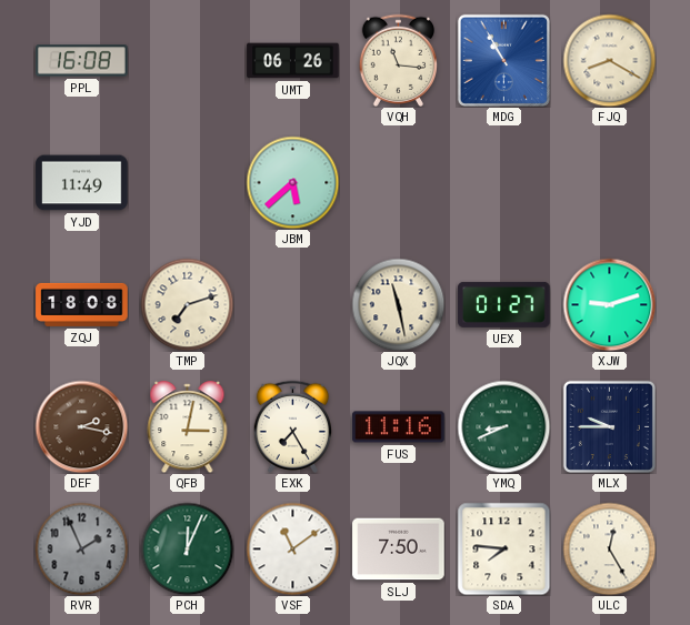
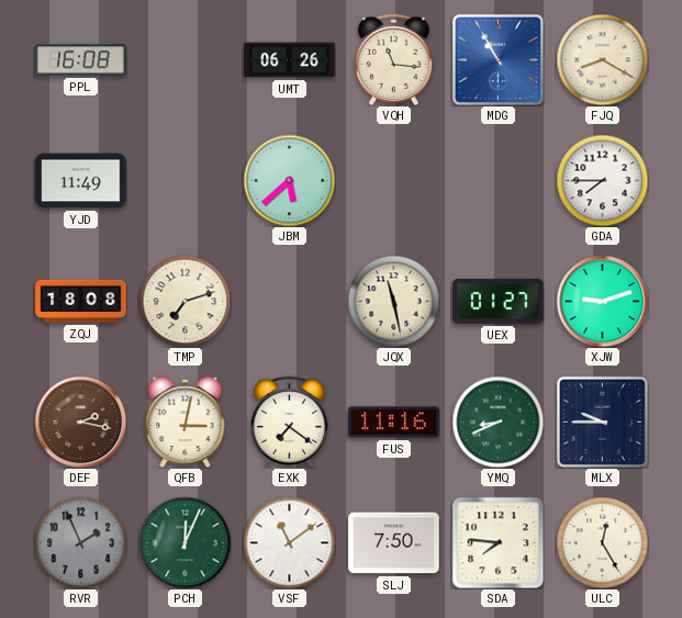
GDA: none -> 7:45 (602, 180)
EXK: 7:25 -> 7:21 (289, 422)
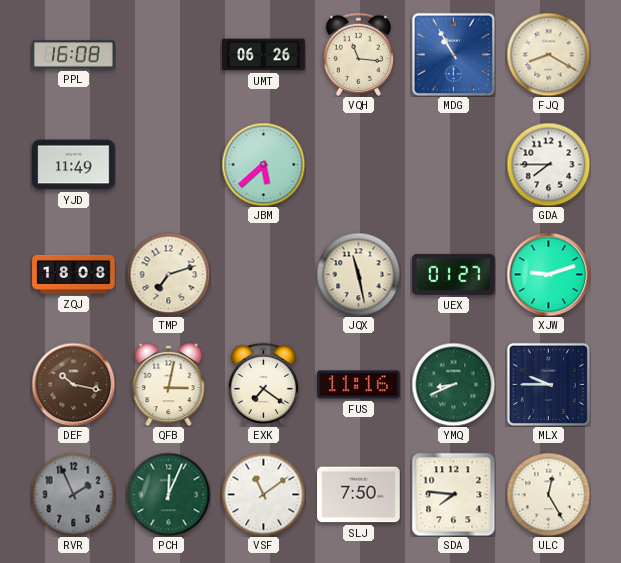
DEF: 2:17 -> 10:17 (73, 384)
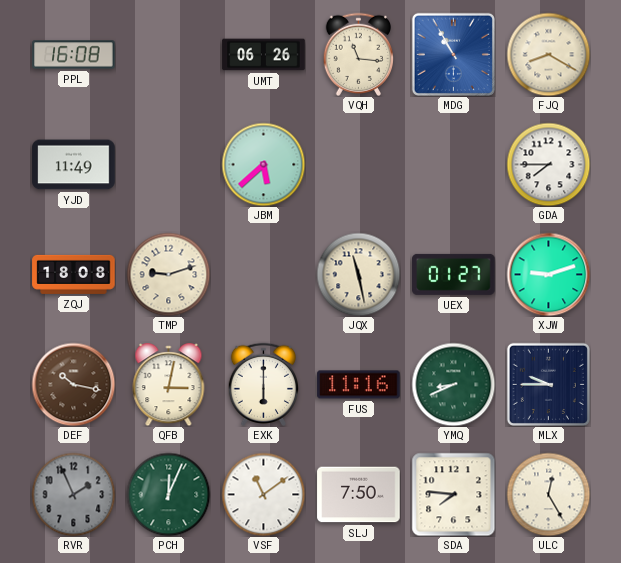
TMP: 7:12 -> 9:12 (168, 274)
EXK: 7:21 -> 6:00 (263, 384)
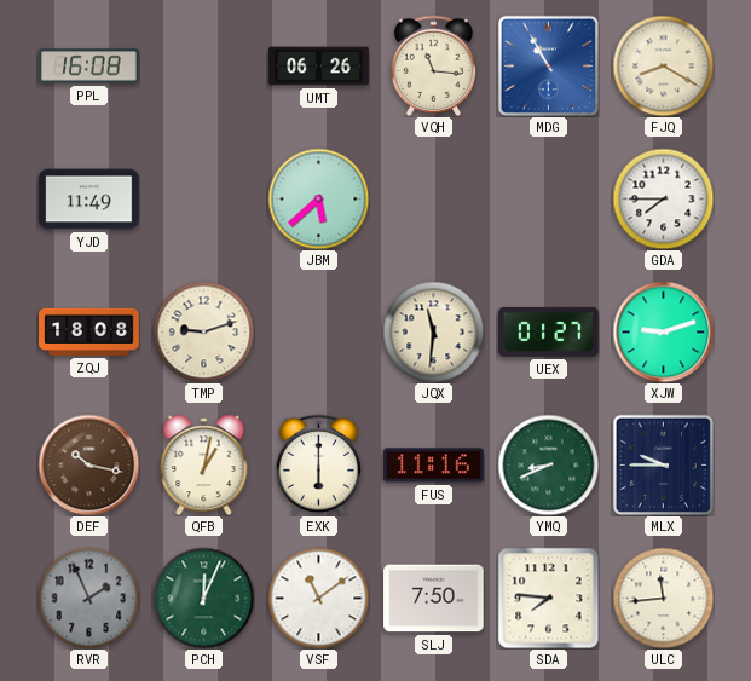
JQX: 11:28 -> 11:31 (433, 331)
QFB: 3:02 -> 1:02 (204, 466)
ULC: 12:25 -> 11:44 (663, 598)
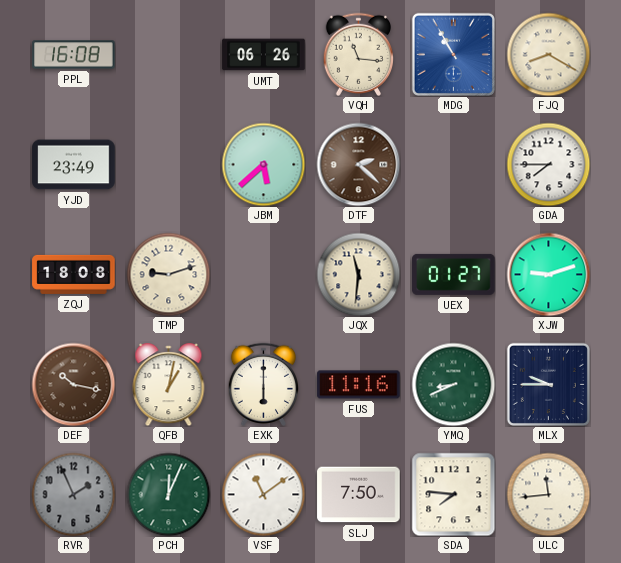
YJD: 11:49 -> 23:49 (74, 165)
DTF: none -> 2:22 (358, 164)
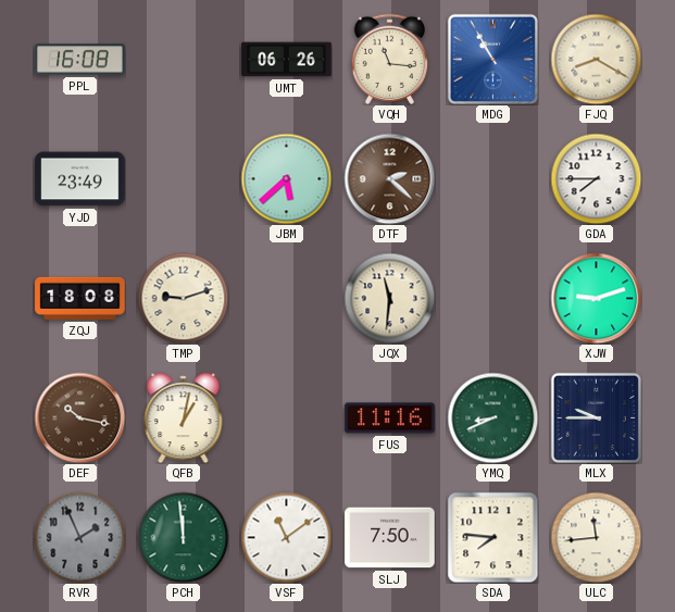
UEX: 01:27 -> none (454, 274)
EXK: 6:00 -> none (263, 384)
PCH: 12:04 -> 11:59 (183, 537)
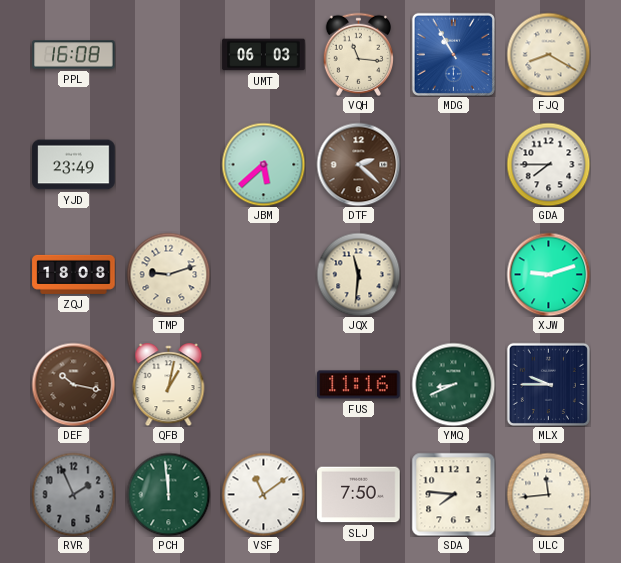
UMT: 06:26 -> 06:03 (264, 55)
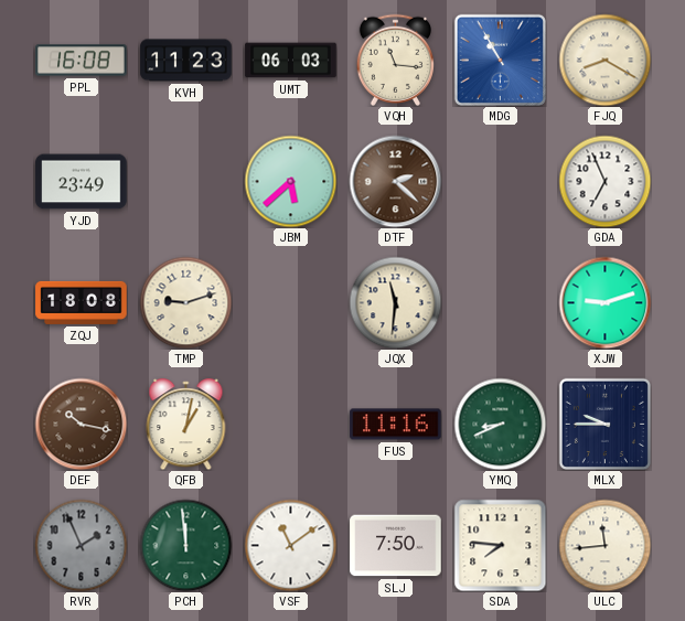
KVH: none -> 11:23 (186, 61)
GDA: 7:45 -> 6:56 (604, 181)
